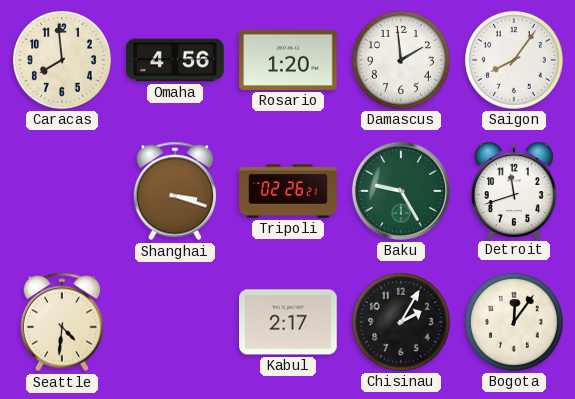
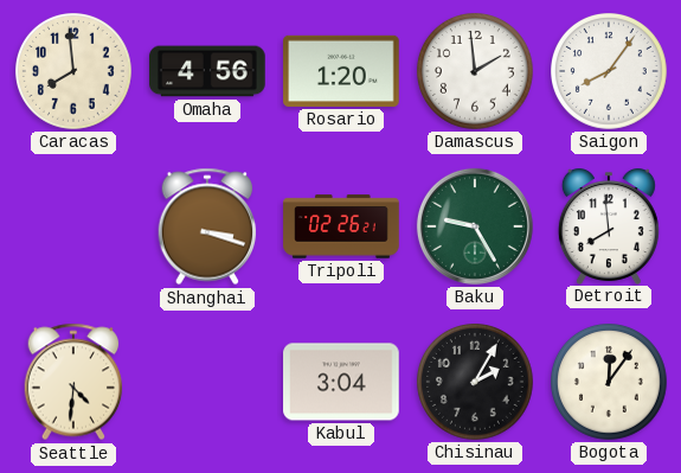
Detroit: 11:42 -> 7:59 (609, 226)
Kabul: 2:17 -> 3:04 (341, 382)
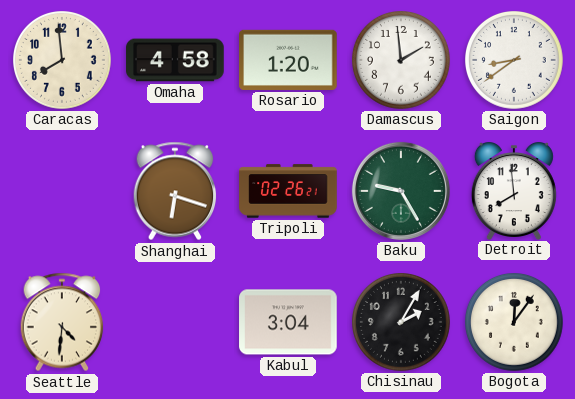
Omaha: 4:56 -> 4:58 (175, 60)
Saigon: 8:06 -> 8:39 (515, 61)
Shanghai: 3:18 -> 6:18 (175, 191)
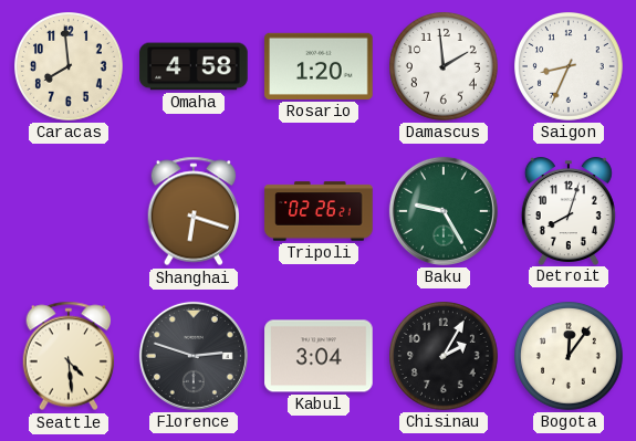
Saigon: 8:39 -> 8:34 (570, 67)
Detroit: 7:59 -> 8:03 (569, 211)
Seattle: 4:31 -> 4:29 (69, 356)
Florence: none -> 2:48 (194, 356)
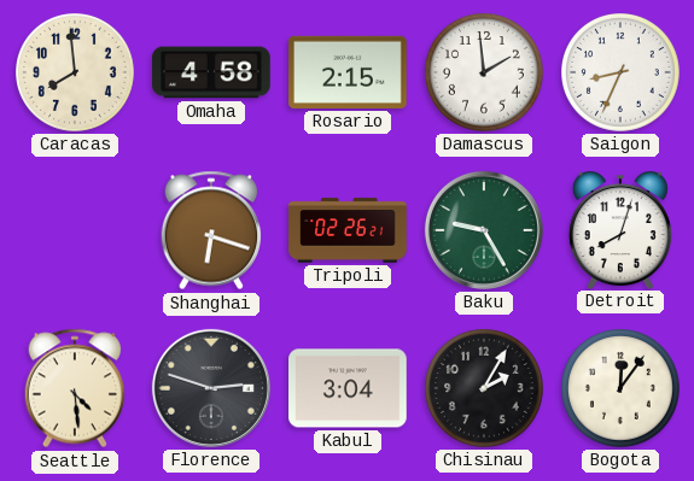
Rosario: 1:20 -> 2:15 (348, 72)
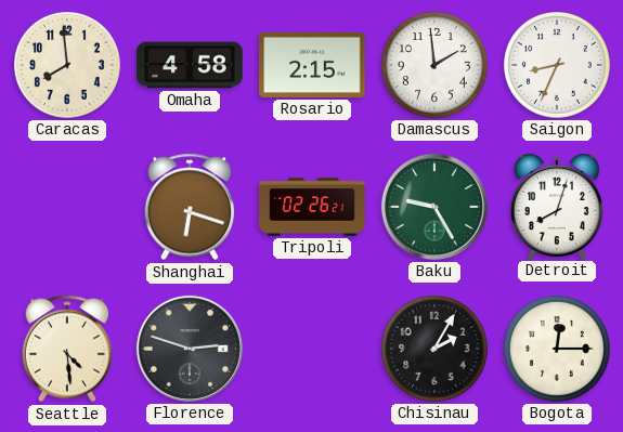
Kabul: 3:04 -> none (348, 388)
Bogota: 12:06 -> 12:15 (558, 350)
